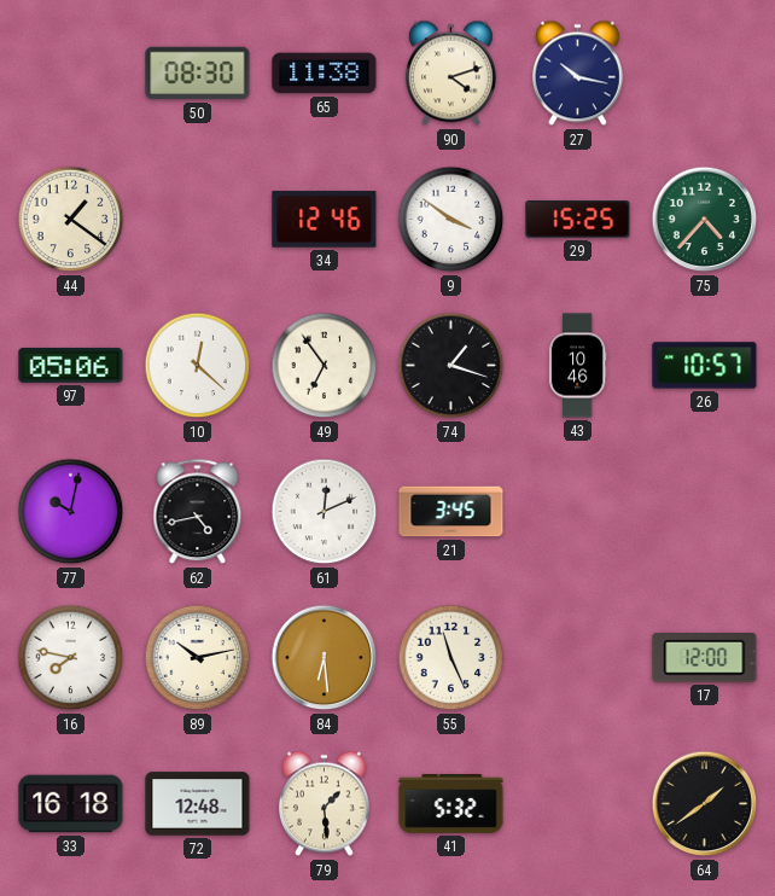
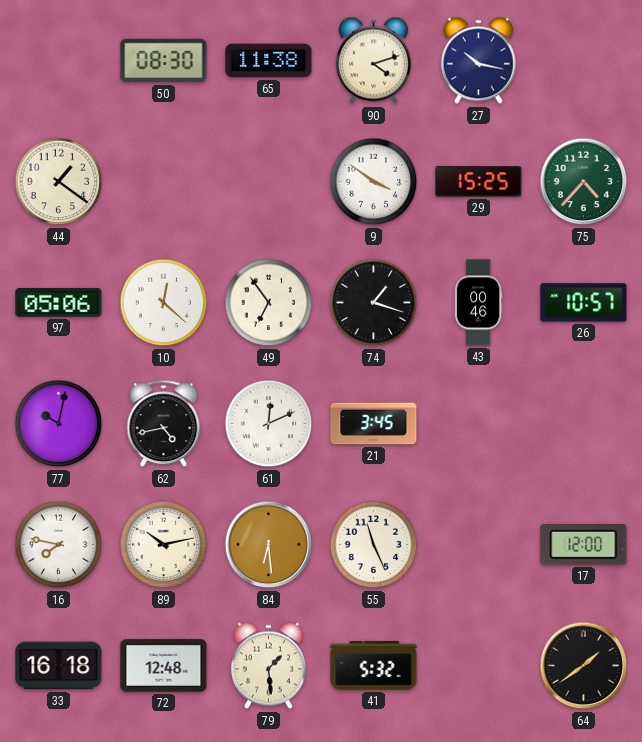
34: 12:46 -> none (325, 220)
43: 10:46 -> 00:46 (478, 303)
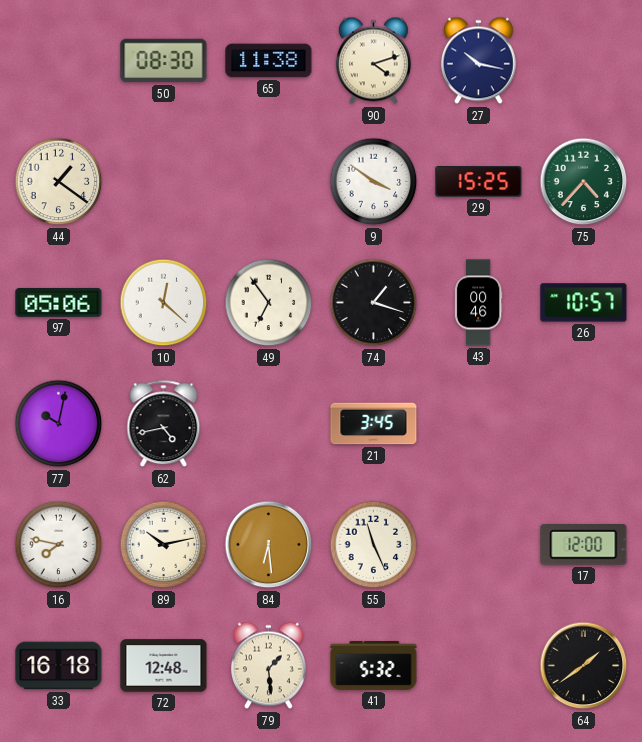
61: 12:11 -> none (269, 424)
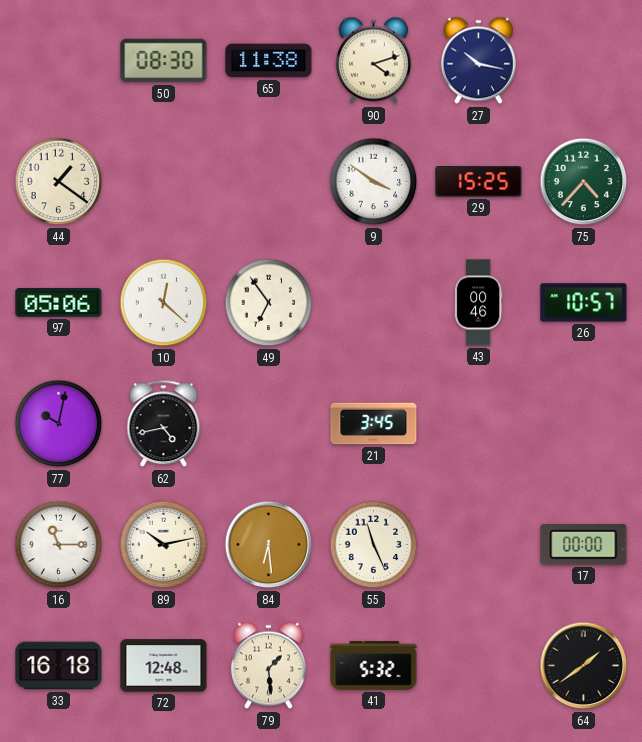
74: 1:18 -> none (374, 303)
16: 7:47 -> 11:15 (59, 545)
17: 12:00 -> 00:00 (584, 545)
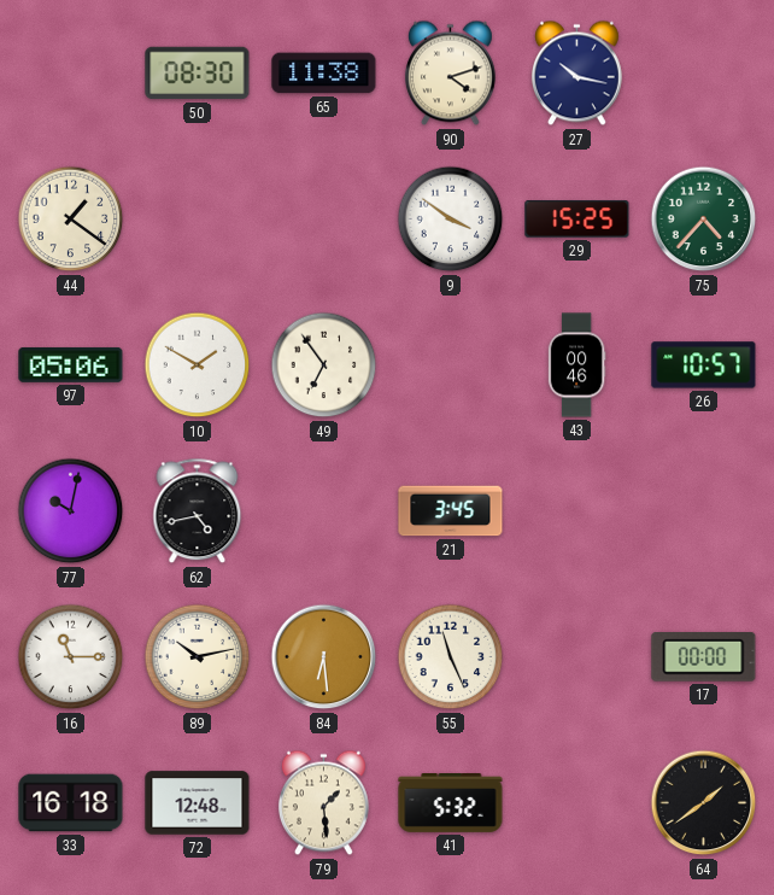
10: 12:22 -> 1:50 (198, 365)
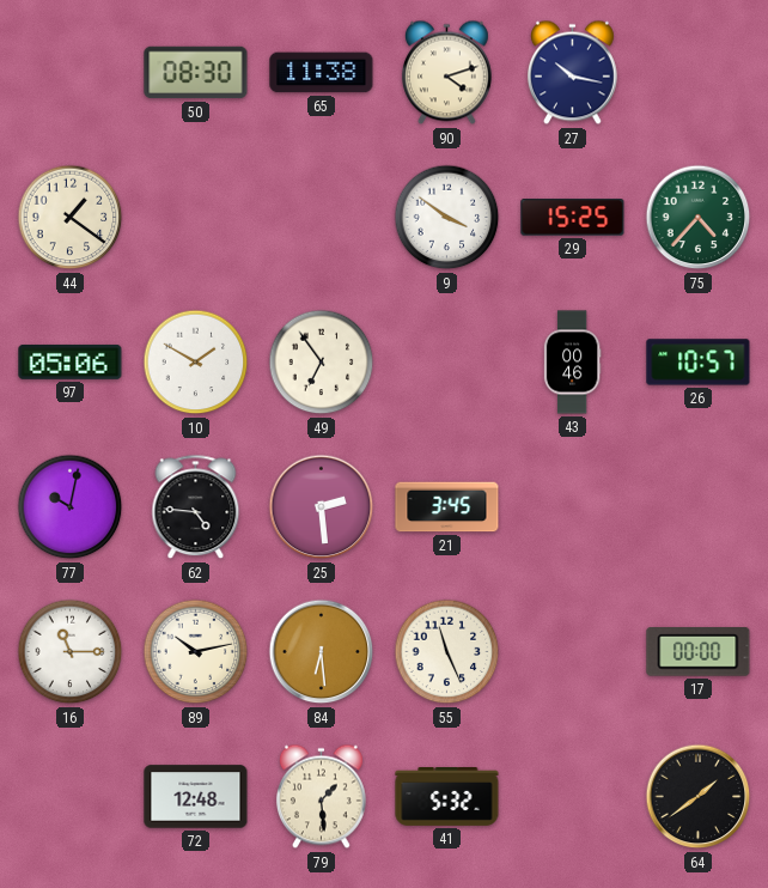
62: 4:43 -> 4:46 (196, 507)
25: none -> 2:29 (322, 507)
33: 16:18 -> none (71, 803)
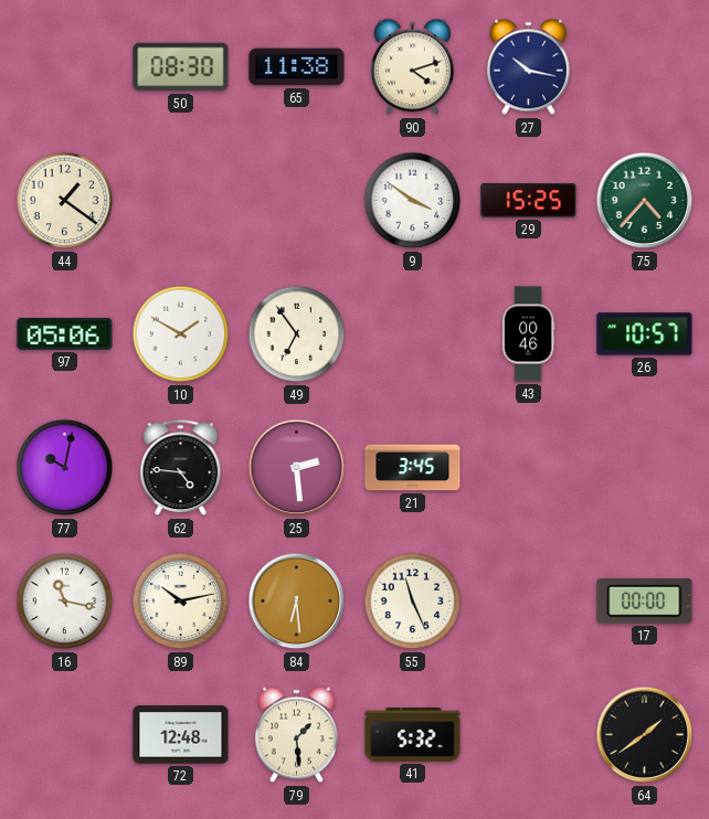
16: 11:15 -> 11:17 (65, 602)
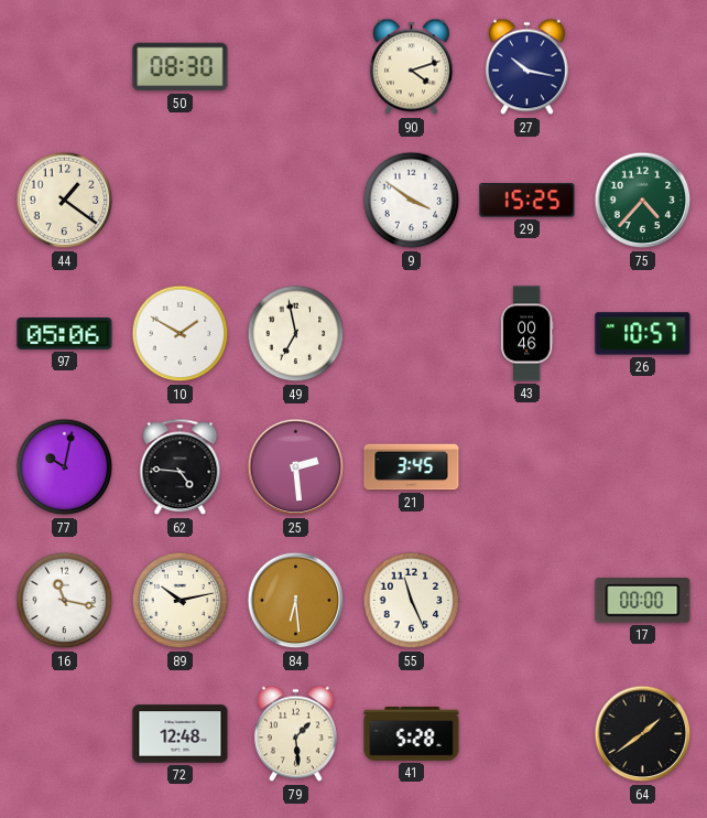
65: 11:38 -> none (297, 67)
49: 6:54 -> 6:58 (296, 334)
41: 5:32 -> 5:28 (412, 734)
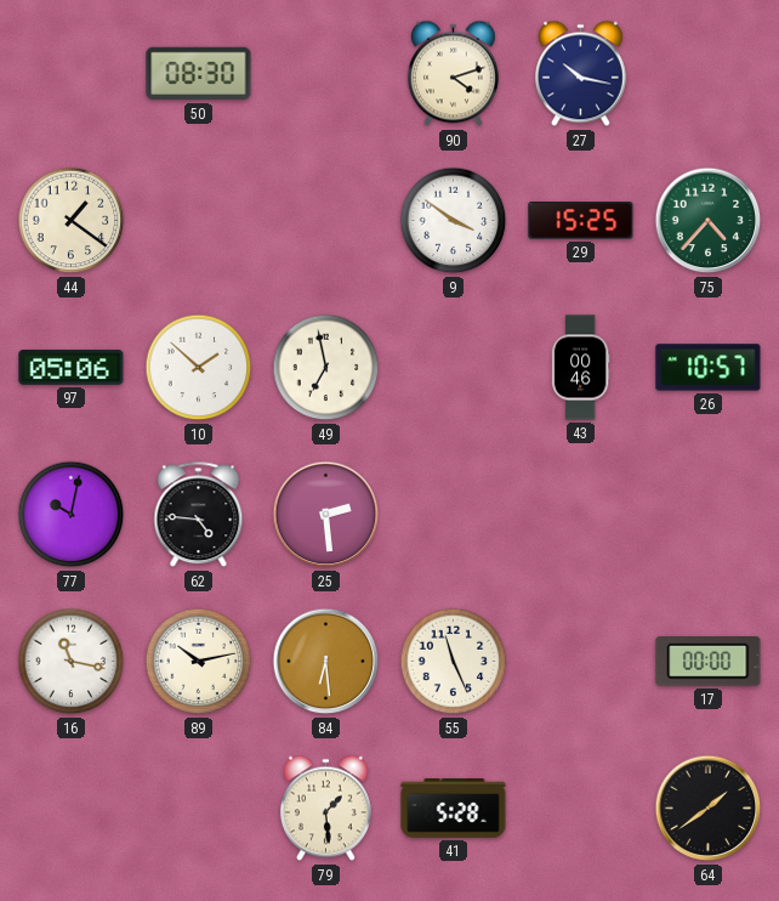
10: 1:50 -> 1:52 (199, 368)
21: 3:45 -> none (412, 467)
72: 12:48 -> none (181, 734)
